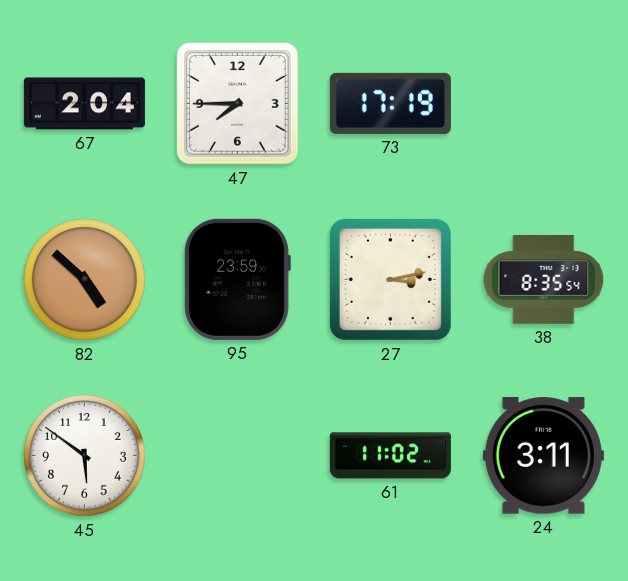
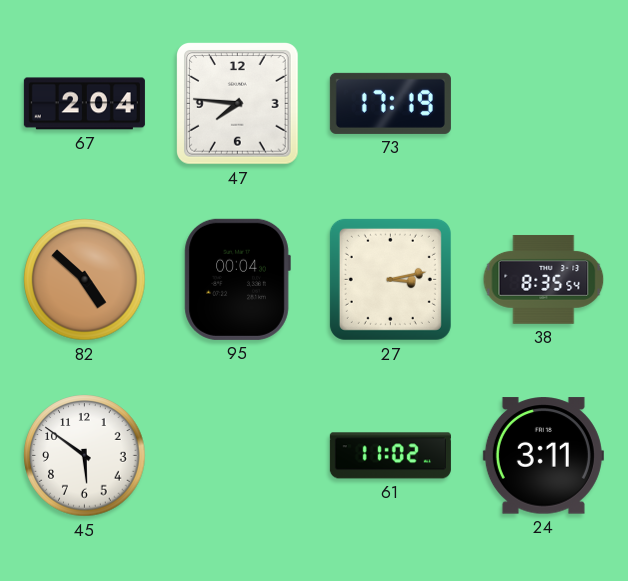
47: 7:45 -> 7:46 (238, 104)
95: 23:59 -> 00:04 (237, 279)
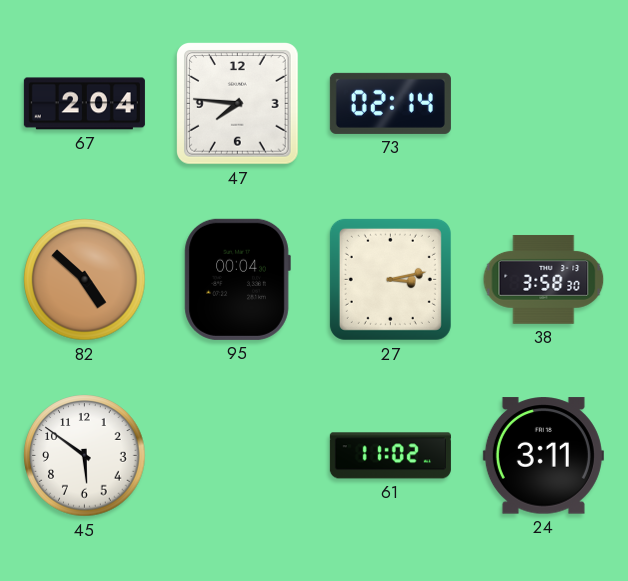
73: 17:19 -> 02:14 (390, 103)
38: 8:35 -> 3:58 (544, 279)
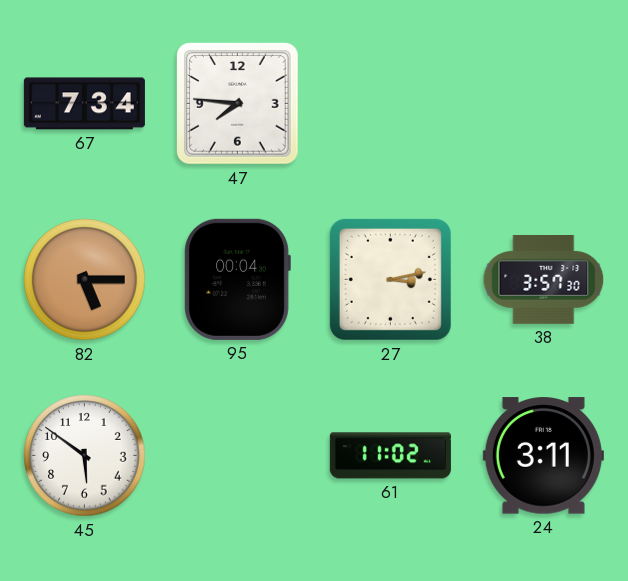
67: 2:04 -> 7:34 (84, 104)
73: 02:14 -> none (390, 103)
82: 4:52 -> 5:15 (85, 280)
38: 3:58 -> 3:57 (544, 279)
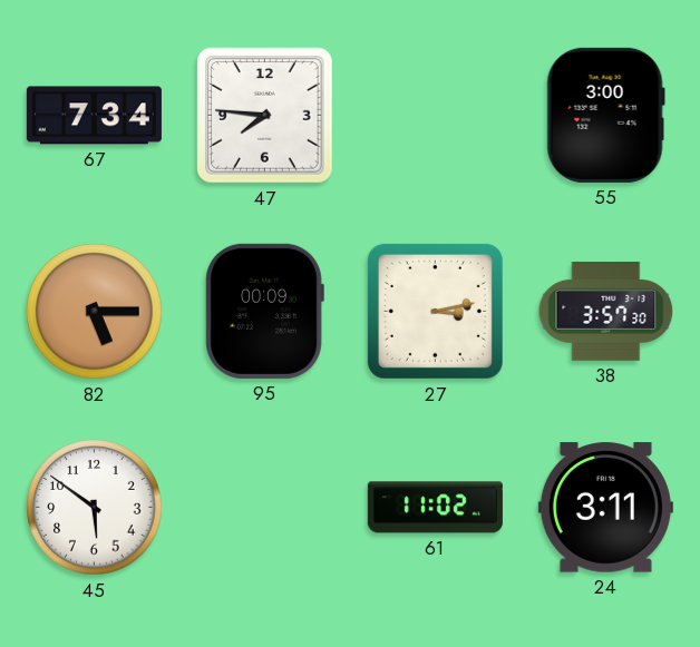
55: none -> 3:00 (605, 115)
95: 00:04 -> 00:09 (264, 311)
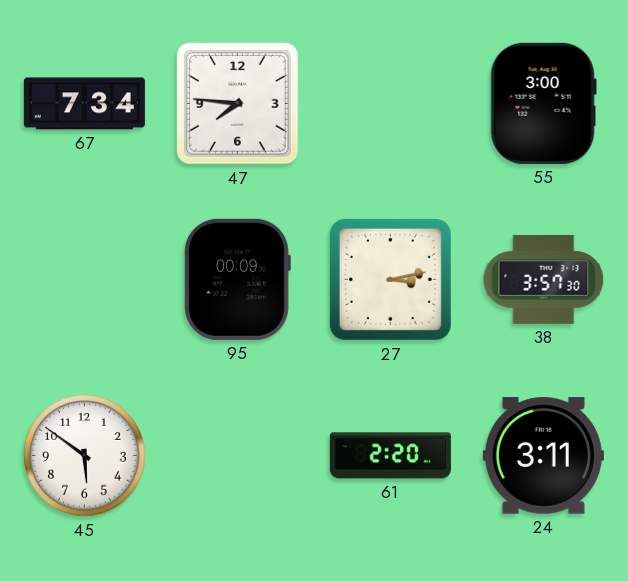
82: 5:15 -> none (95, 312)
61: 11:02 -> 2:20 (390, 456)
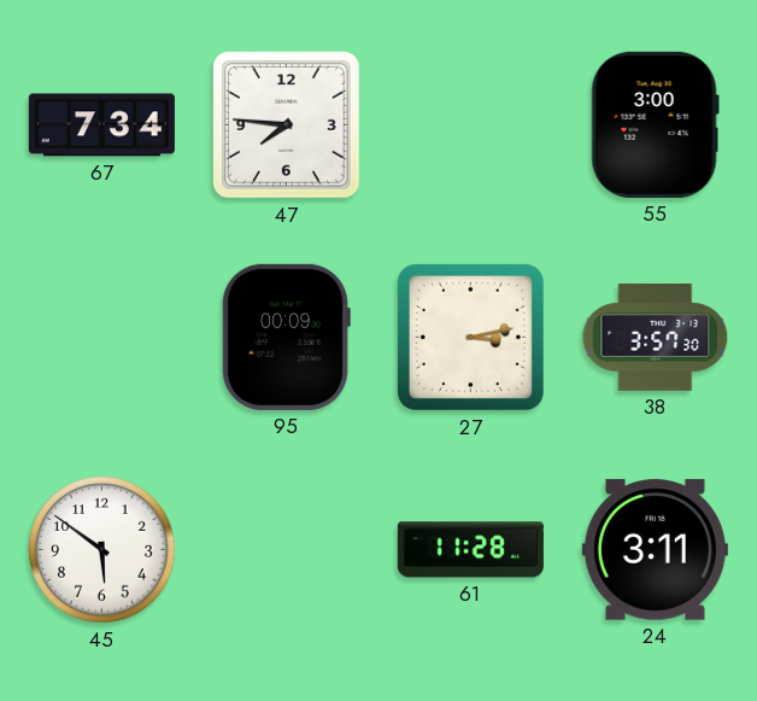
61: 2:20 -> 11:28 (470, 550)
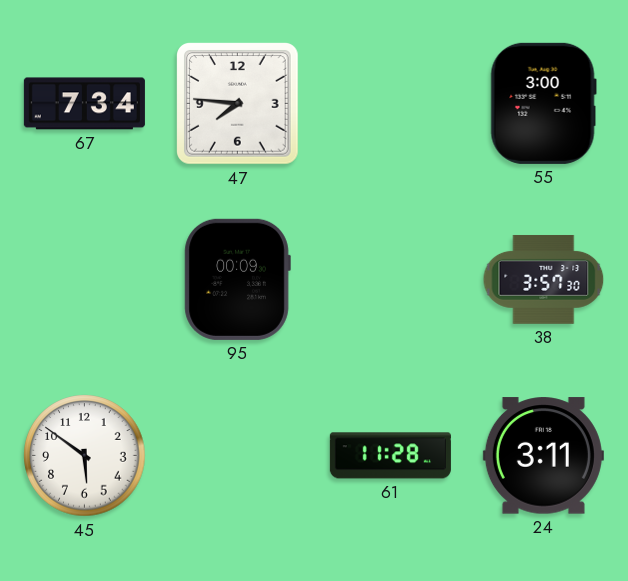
27: 3:13 -> none (470, 337)
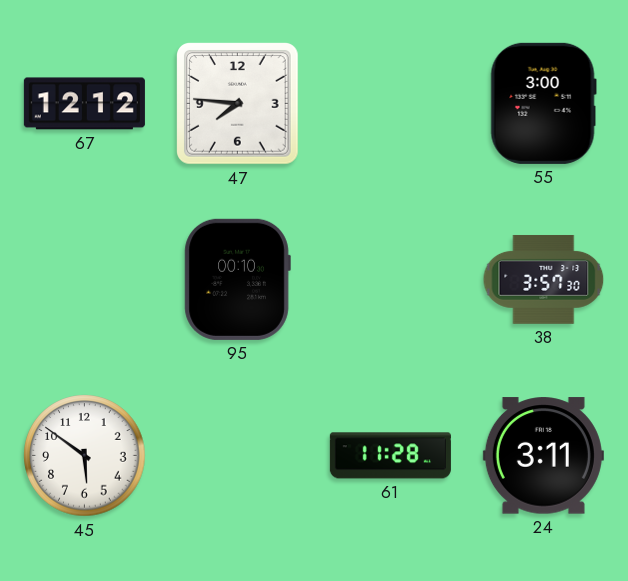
67: 7:34 -> 12:12 (84, 104)
95: 00:09 -> 00:10 (237, 279)
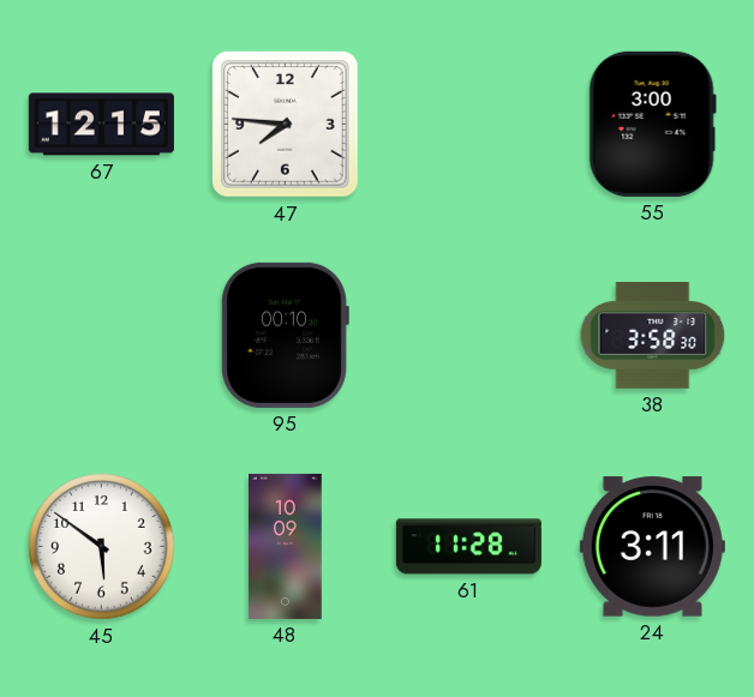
67: 12:12 -> 12:15 (101, 125)
38: 3:57 -> 3:58 (653, 335)
48: none -> 10:09 (286, 546)
